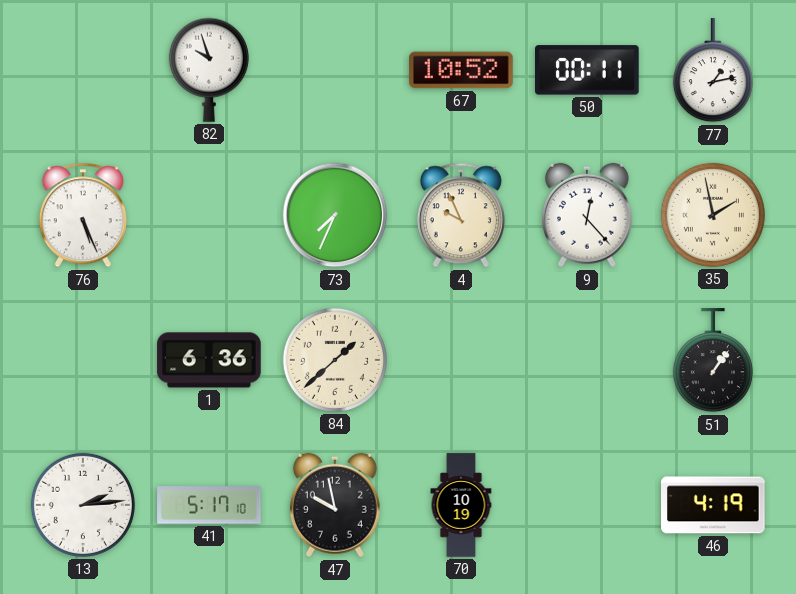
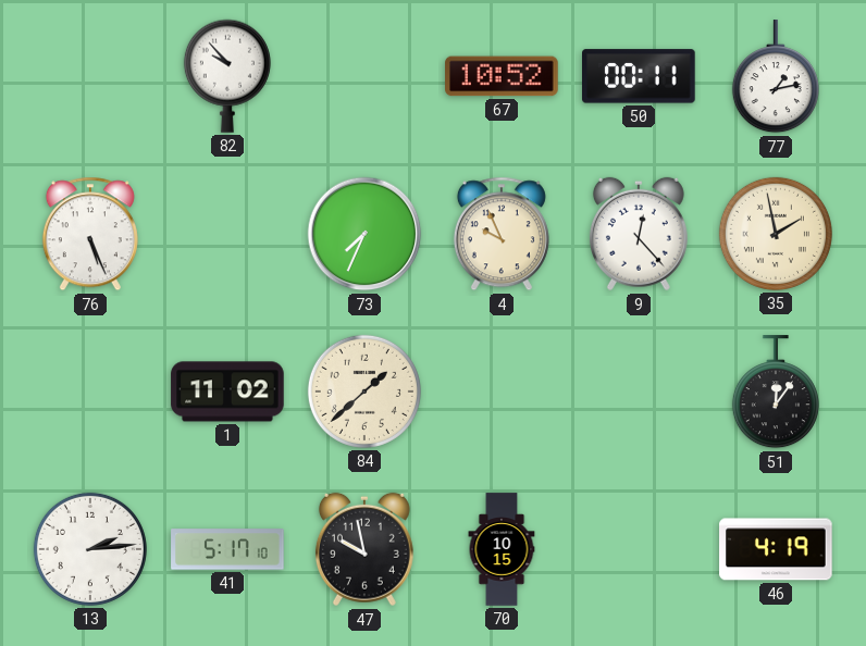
82: 9:57 -> 9:53 (227, 76)
1: 6:36 -> 11:02 (227, 392)
51: 1:06 -> 12:06 (776, 393)
70: 10:19 -> 10:15 (502, 549)
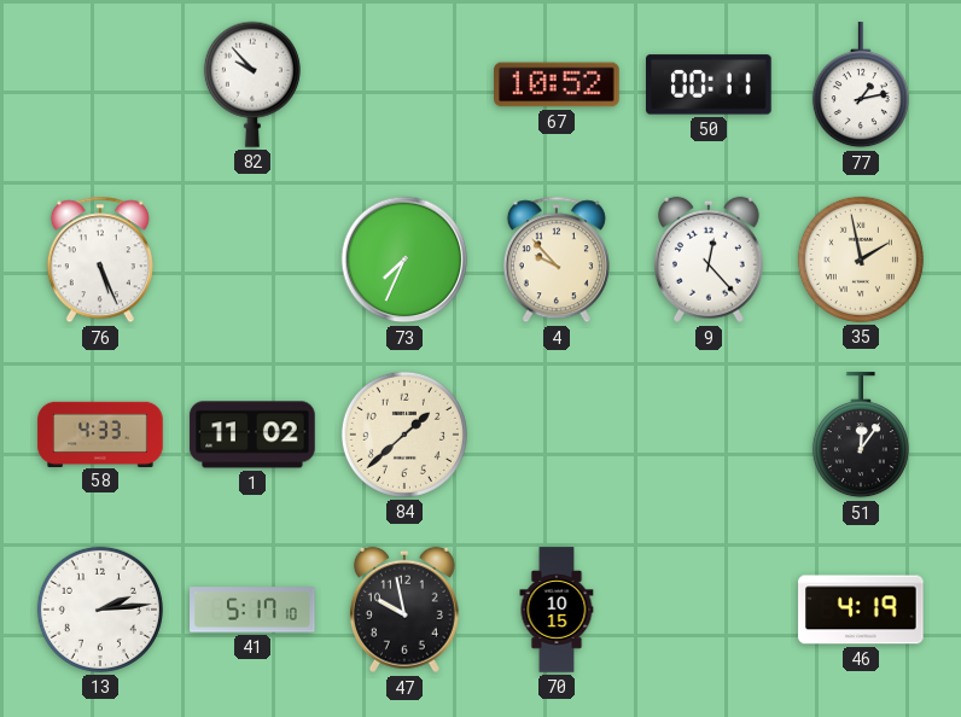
4: 9:56 -> 9:53 (557, 260)
58: none -> 4:33 (100, 433)
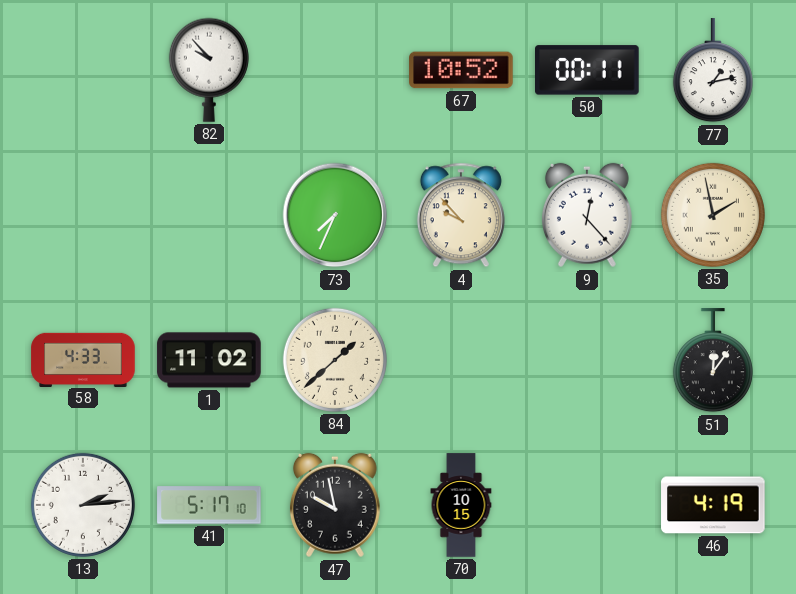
76: 5:26 -> none (100, 260)
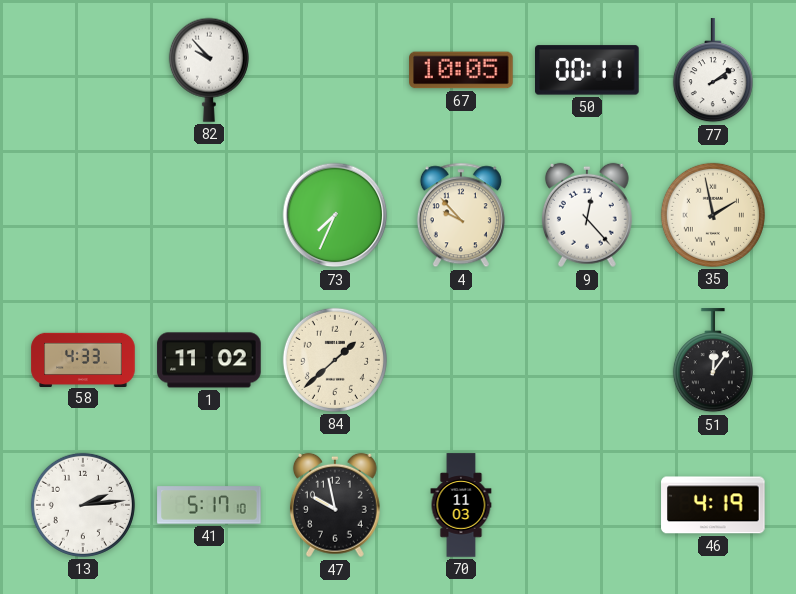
67: 10:52 -> 10:05 (461, 70)
77: 1:13 -> 2:09 (713, 71)
70: 10:15 -> 11:03 (461, 505)
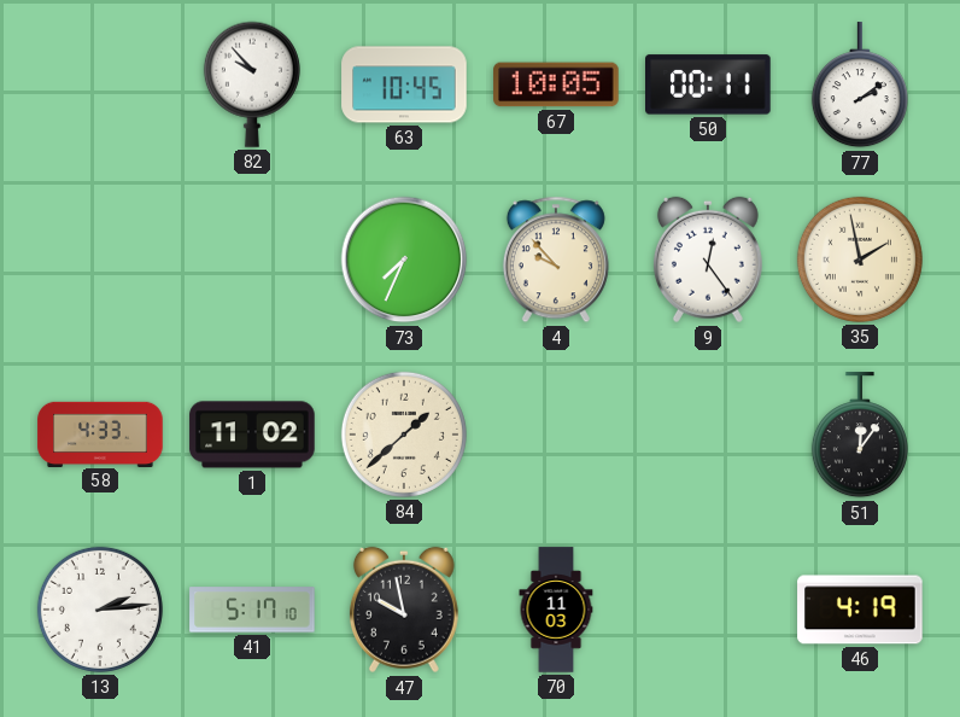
63: none -> 10:45 (404, 84)
9: 12:23 -> 12:24 (708, 260)
